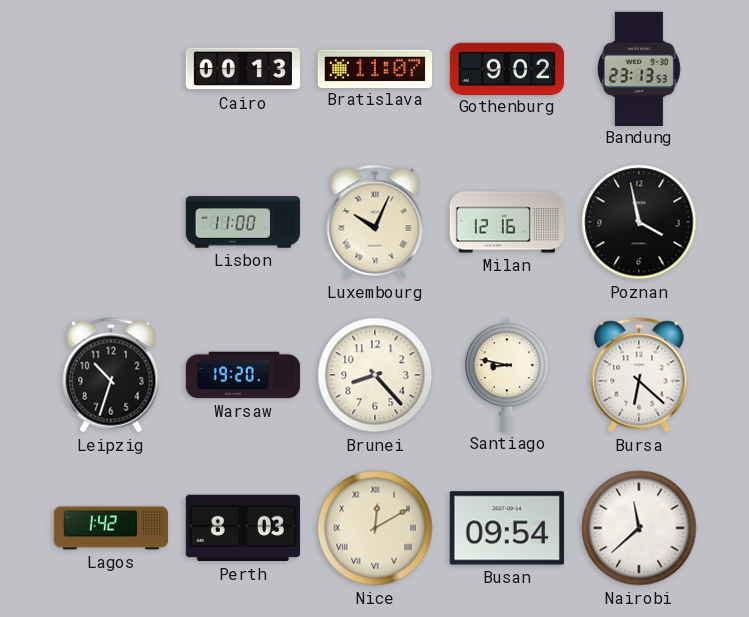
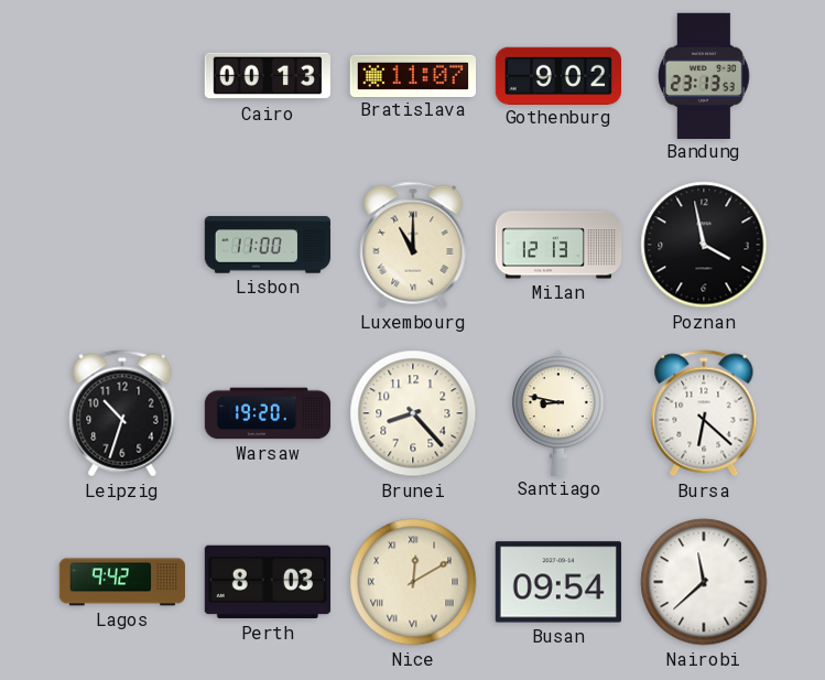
Luxembourg: 10:04 -> 11:00 (413, 245)
Milan: 12:16 -> 12:13 (558, 245)
Lagos: 1:42 -> 9:42 (122, 582)
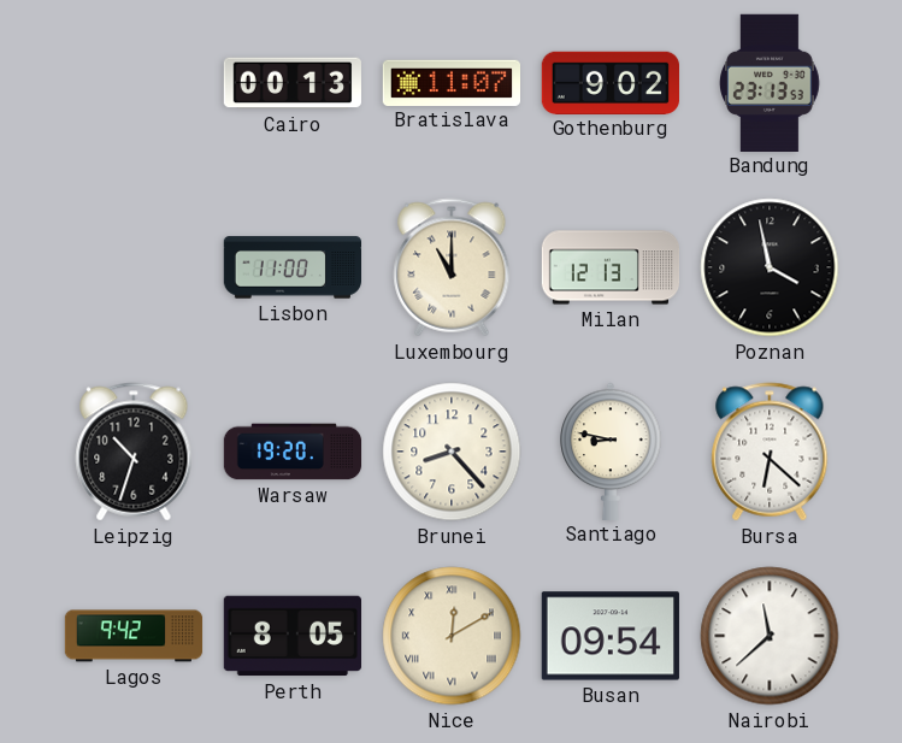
Perth: 8:03 -> 8:05 (291, 636)
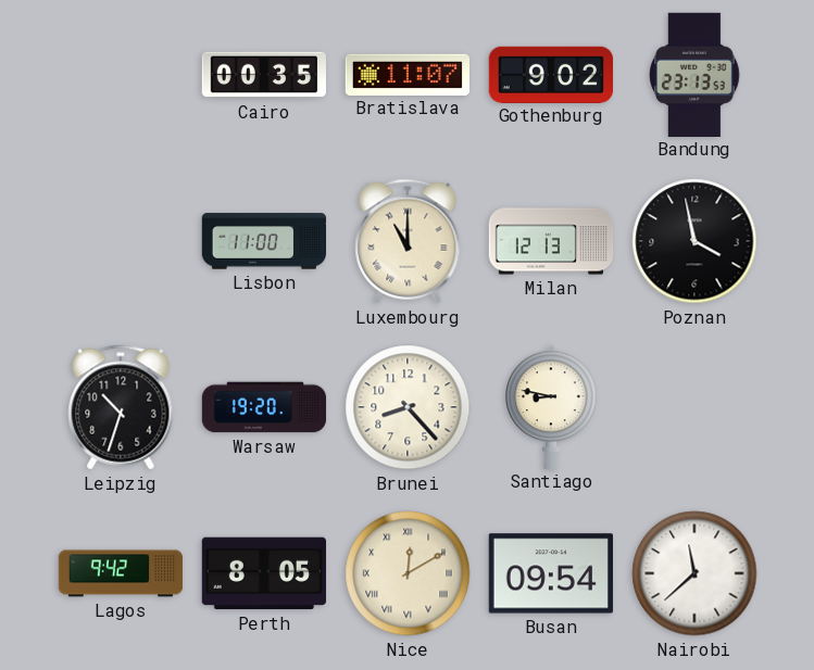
Cairo: 00:13 -> 00:35 (263, 75)
Bursa: 6:22 -> none (770, 452)
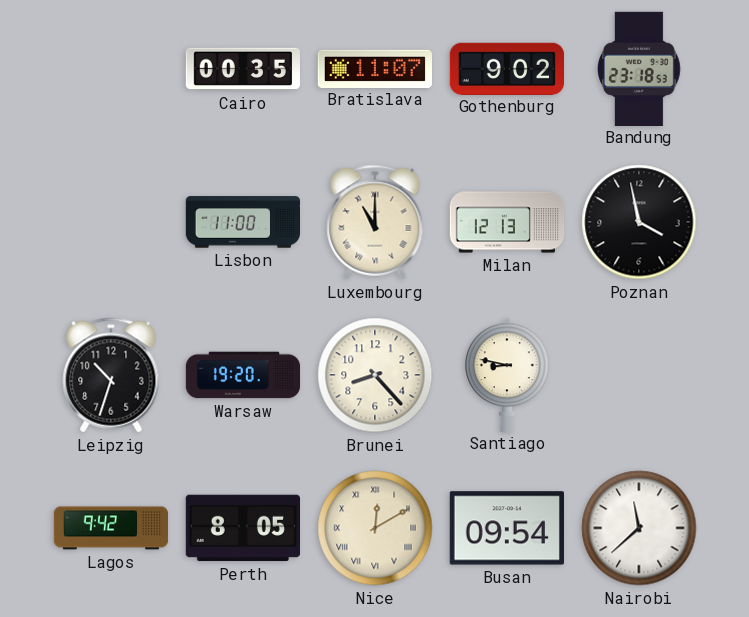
Bandung: 23:13 -> 23:18 (640, 68)
